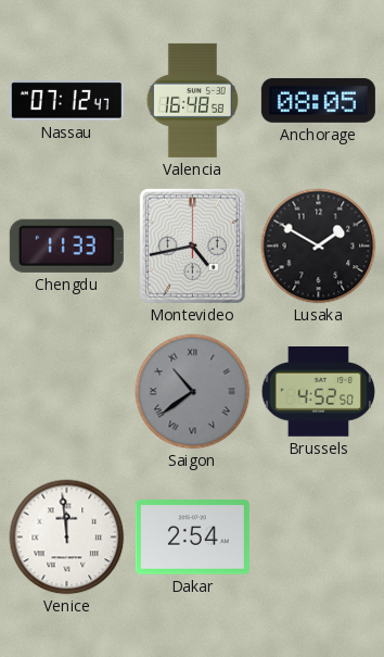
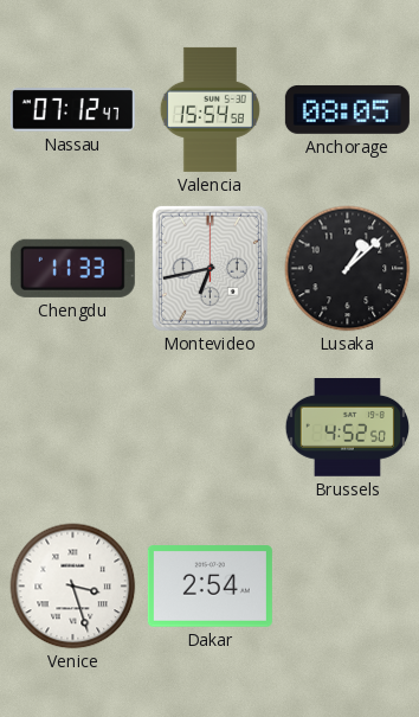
Valencia: 16:48 -> 15:54 (209, 109)
Montevideo: 4:43 -> 6:43 (209, 268)
Lusaka: 1:50 -> 1:08 (348, 269)
Saigon: 10:39 -> none (193, 392)
Venice: 11:59 -> 3:27 (73, 587)
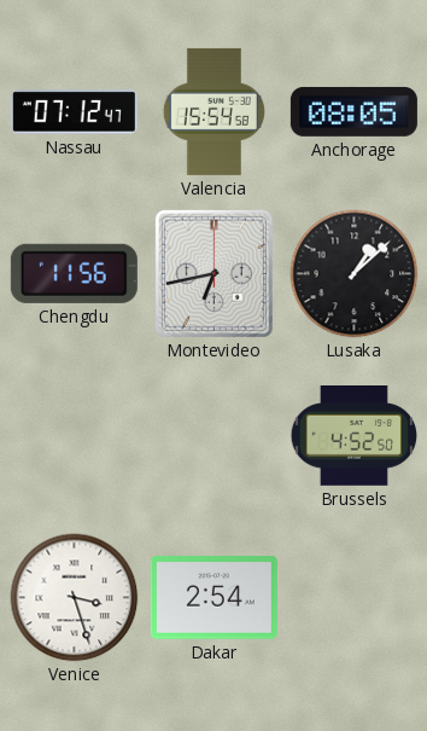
Chengdu: 11:33 -> 11:56 (74, 273)
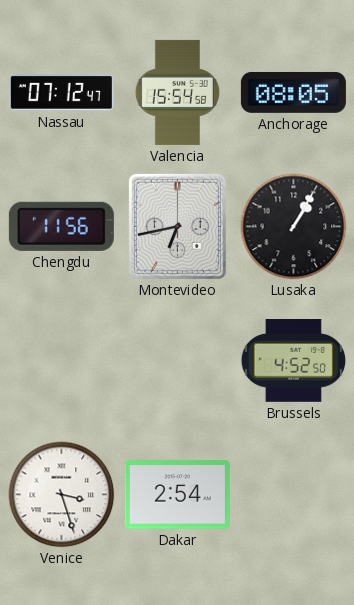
Lusaka: 1:08 -> 1:05 (294, 227)
